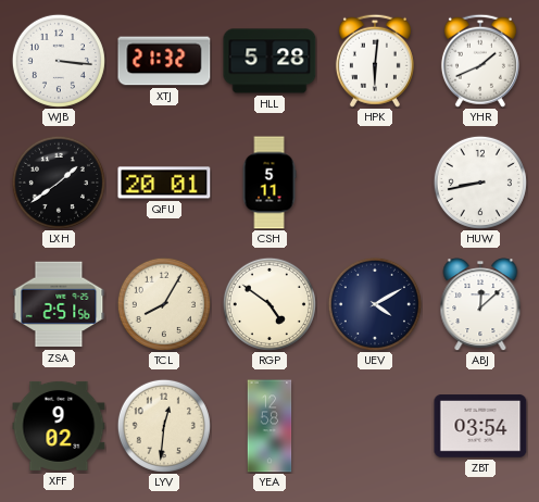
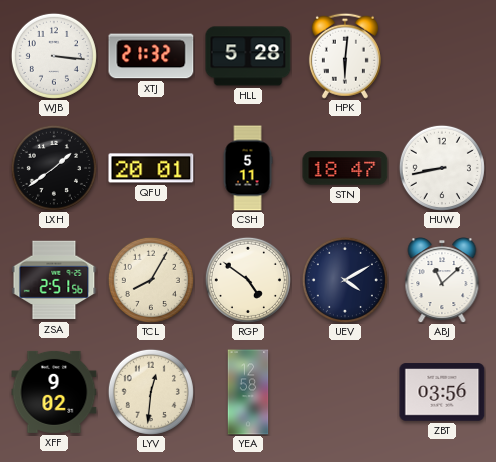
YHR: 1:41 -> none (480, 61)
STN: none -> 18:47 (345, 168)
ABJ: 12:08 -> 11:08 (442, 280)
ZBT: 03:54 -> 03:56 (442, 392)
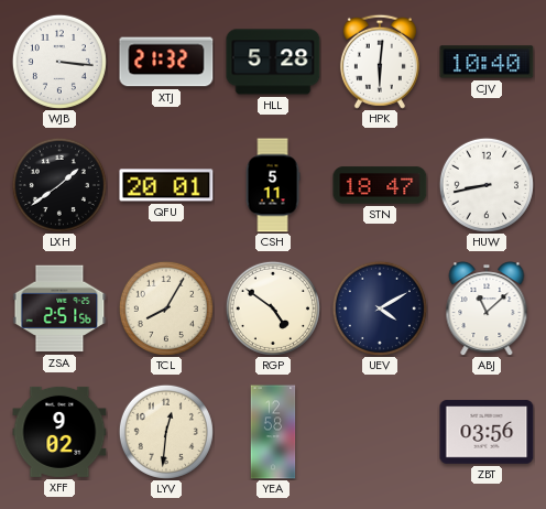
CJV: none -> 10:40 (487, 62)
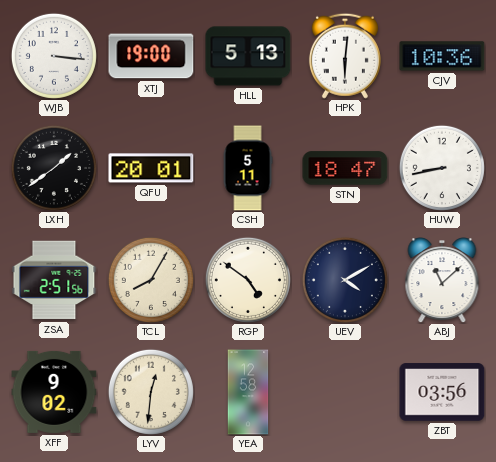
XTJ: 21:32 -> 19:00 (151, 56)
HLL: 5:28 -> 5:13 (248, 56)
CJV: 10:40 -> 10:36 (442, 56)
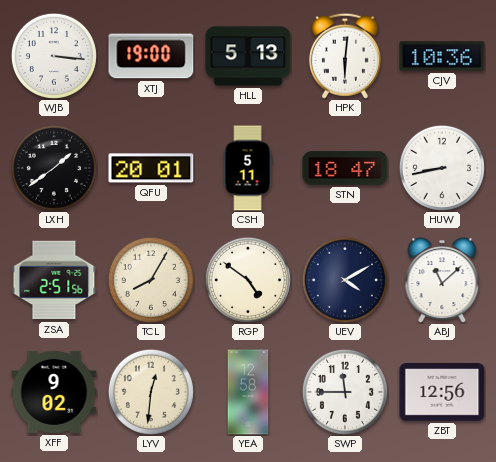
SWP: none -> 11:45 (345, 392)
ZBT: 03:56 -> 12:56 (442, 392)
